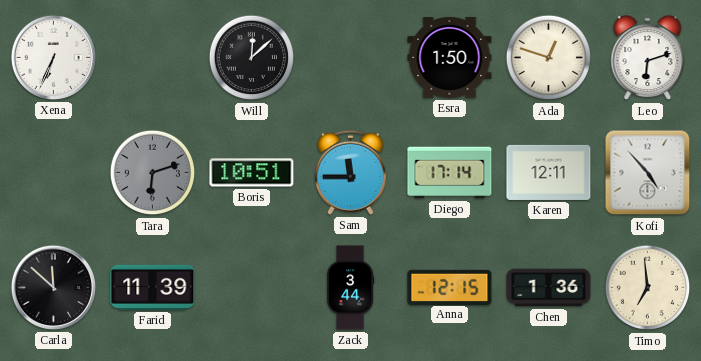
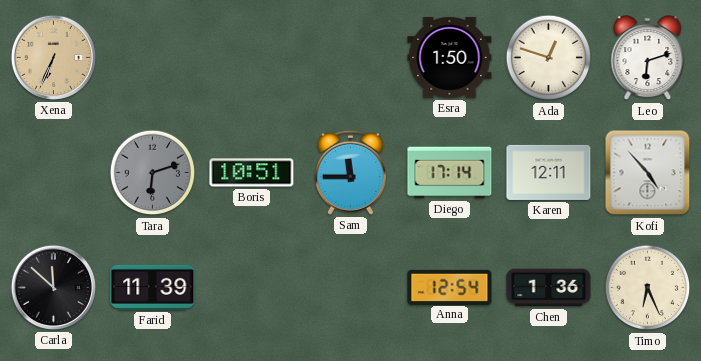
Xena dial: white -> champagne (53, 57)
Will: 12:08 -> none (252, 58)
Zack: 3:44 -> none (350, 288)
Anna: 12:15 -> 12:54 (450, 287)
Timo: 6:59 -> 6:26 (648, 288)
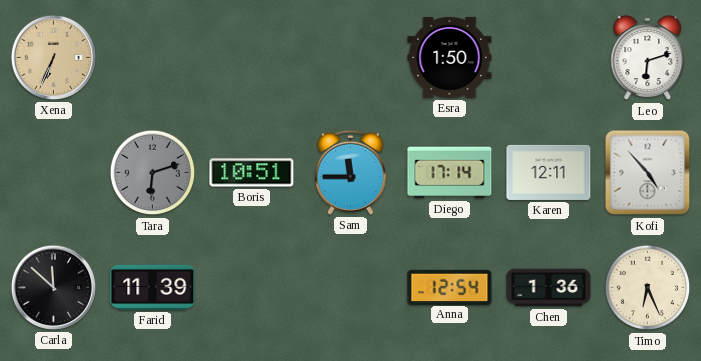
Ada: 12:48 -> none (549, 58)
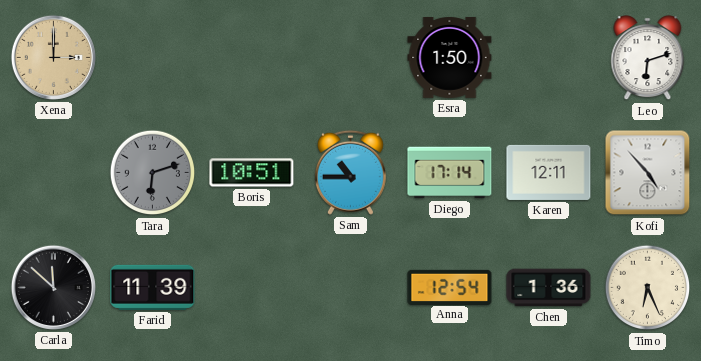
Xena: 6:34 -> 3:00 (53, 57)
Sam: 11:45 -> 10:45 (350, 172)
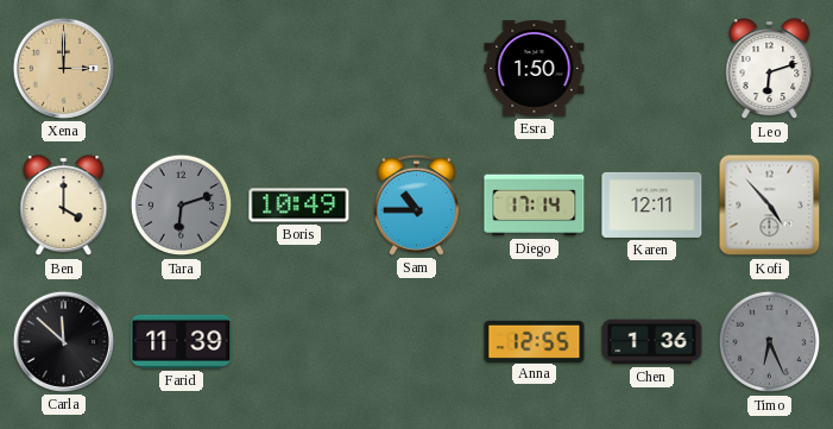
Ben: none -> 4:00 (64, 206)
Boris: 10:51 -> 10:49 (299, 206)
Anna: 12:54 -> 12:55 (535, 341)
Timo dial: cream -> grey (770, 342)
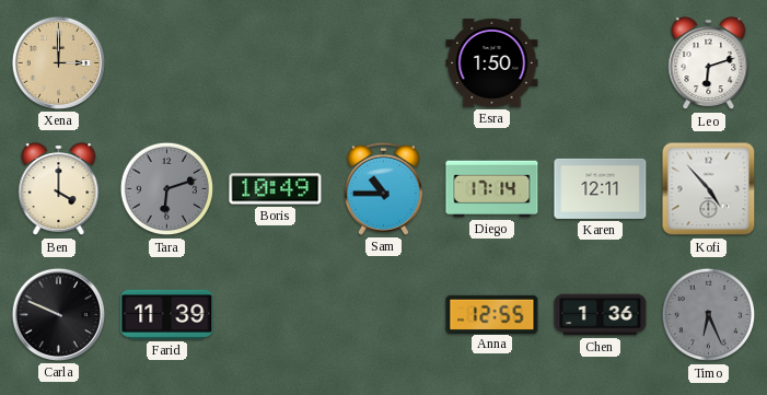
Carla: 11:52 -> 9:49 (58, 314)
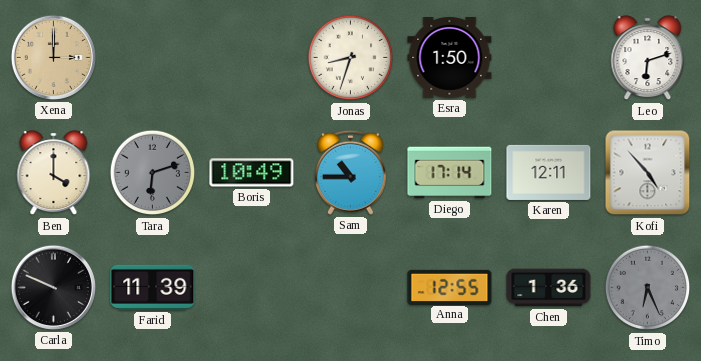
Jonas: none -> 8:33 (351, 58)
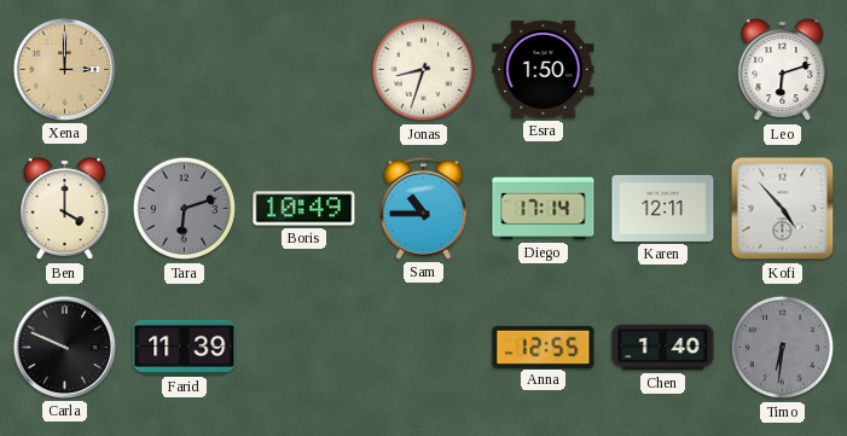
Chen: 1:36 -> 1:40 (663, 348)
Timo: 6:26 -> 6:31 (783, 348)
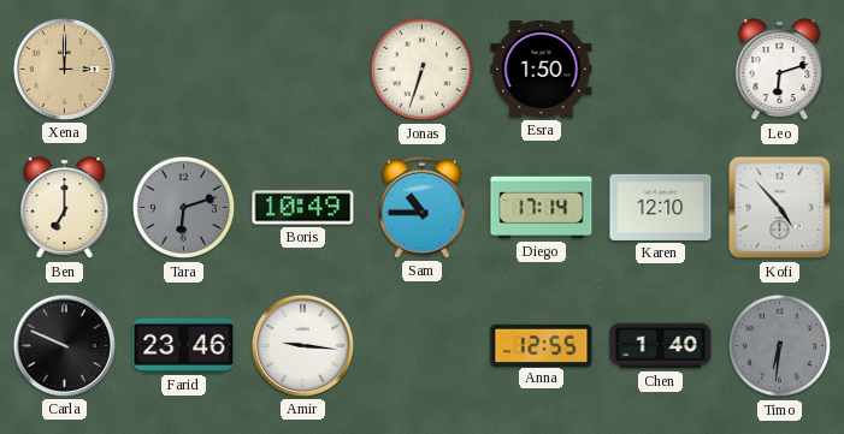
Jonas: 8:33 -> 6:33 (423, 70)
Ben: 4:00 -> 7:00 (65, 208)
Karen: 12:11 -> 12:10 (661, 207)
Farid: 11:39 -> 23:46 (184, 345)
Amir: none -> 9:16 (302, 345)
